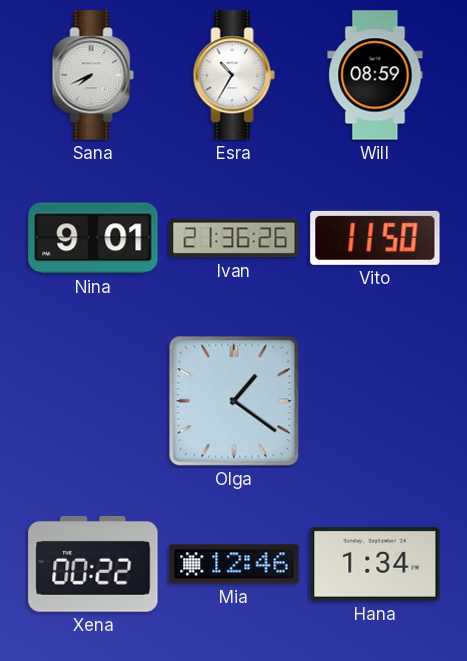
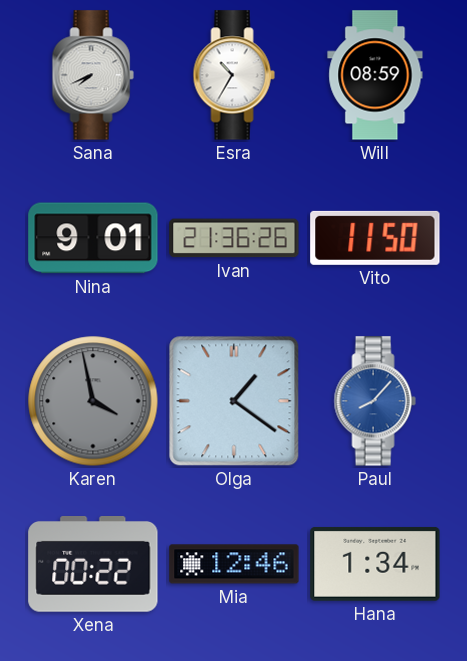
Karen: none -> 3:58 (93, 401)
Paul: none -> 8:07 (375, 401)
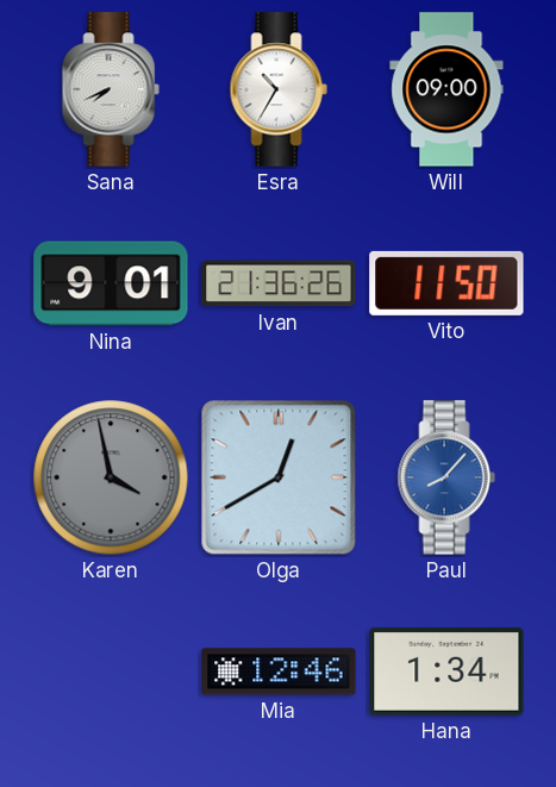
Will: 08:59 -> 09:00 (446, 89)
Olga: 1:21 -> 12:40 (279, 477)
Xena: 00:22 -> none (93, 565)
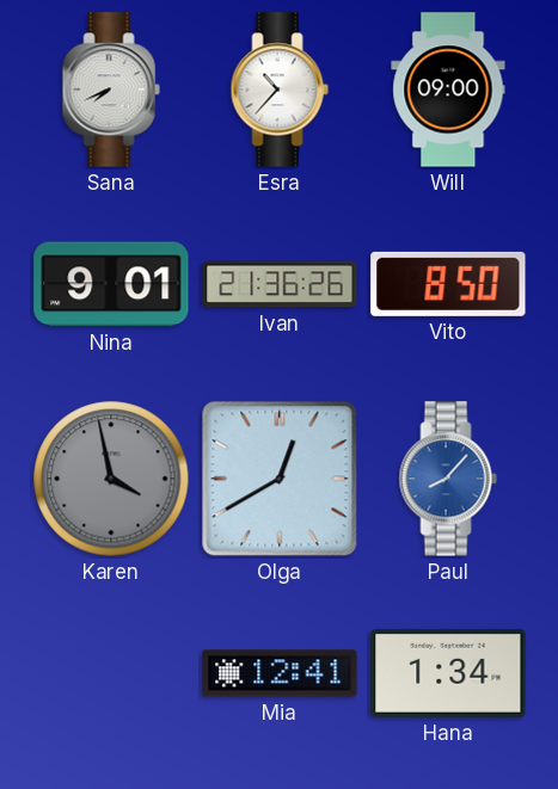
Esra: 10:35 -> 10:37 (280, 90)
Vito: 11:50 -> 8:50 (448, 284)
Mia: 12:46 -> 12:41 (280, 673)
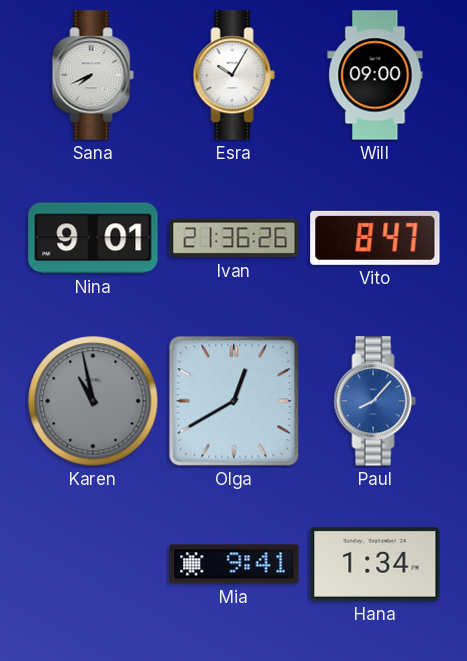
Esra: 10:37 -> 10:05 (234, 75)
Vito: 8:50 -> 8:47 (375, 238)
Karen: 3:58 -> 10:58 (93, 401)
Mia: 12:41 -> 9:41 (234, 564)
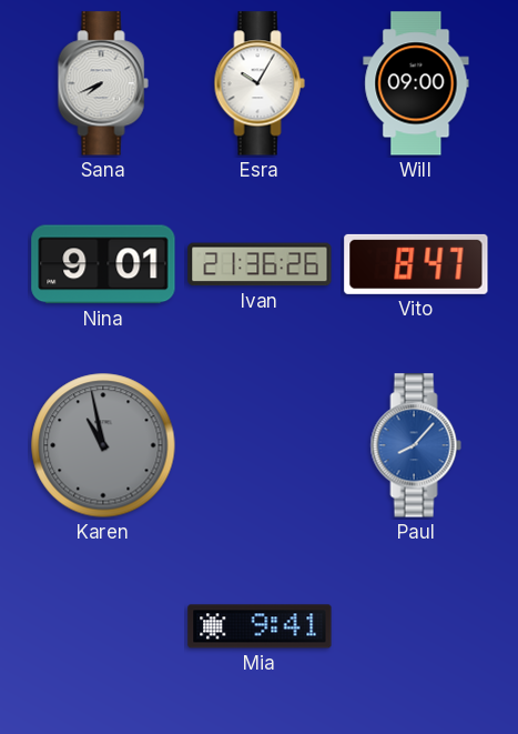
Olga: 12:40 -> none (234, 401)
Hana: 1:34 -> none (375, 564)
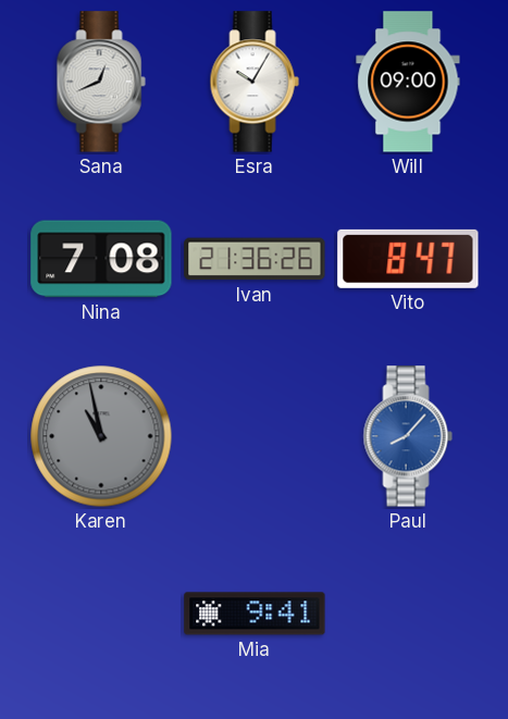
Sana: 7:41 -> 12:41 (101, 82)
Nina: 9:01 -> 7:08 (101, 259)
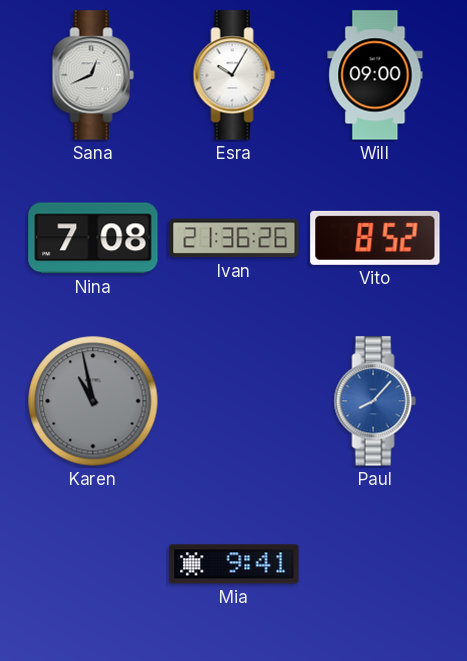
Vito: 8:47 -> 8:52 (375, 238)
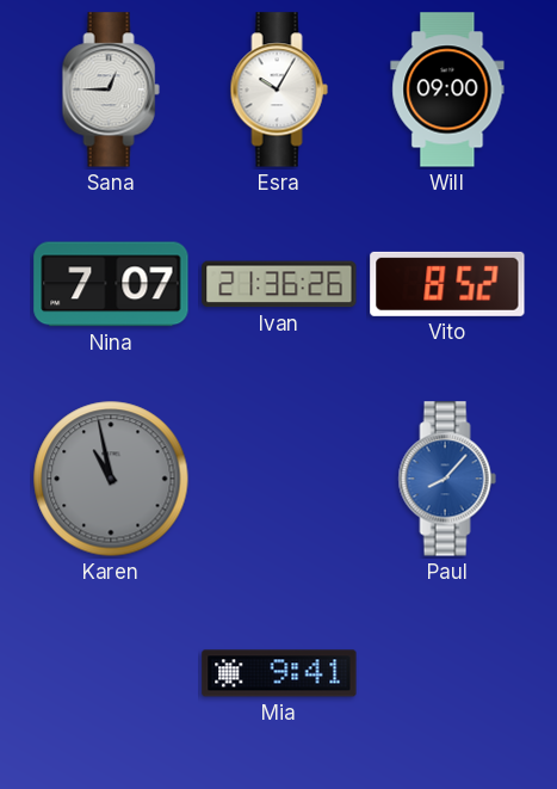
Sana: 12:41 -> 12:45 (111, 90)
Nina: 7:08 -> 7:07 (111, 284)
